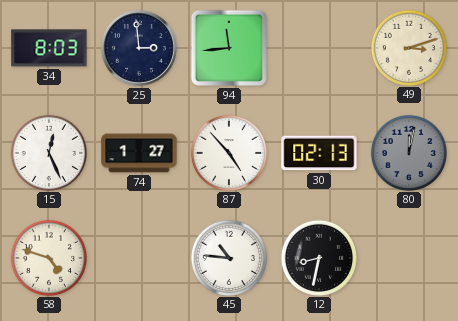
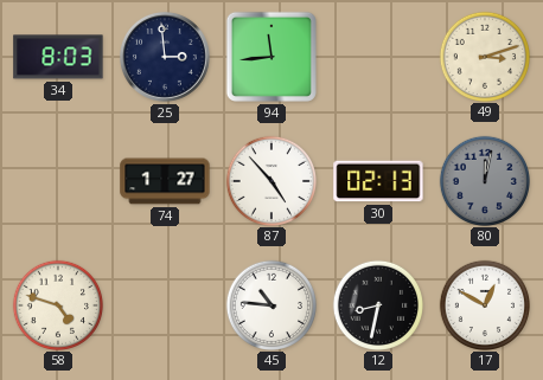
15: 12:26 -> none (48, 152)
17: none -> 12:50 (484, 304)
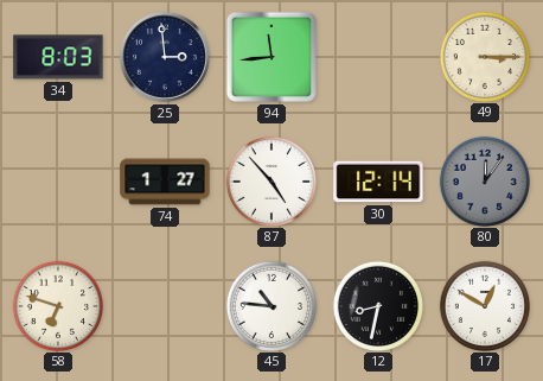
49: 3:12 -> 3:15 (484, 56)
30: 02:13 -> 12:14 (378, 182)
80: 12:02 -> 12:06 (484, 180)
58: 4:48 -> 6:48 (57, 305)
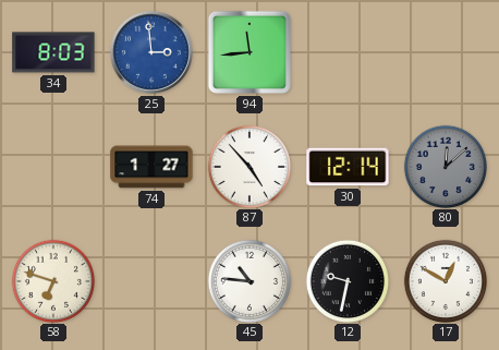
25 dial: navy -> blue (151, 52)
49: 3:15 -> none (484, 56)
80: 12:06 -> 12:08 (445, 166)
12: 8:32 -> 9:32 (346, 280)
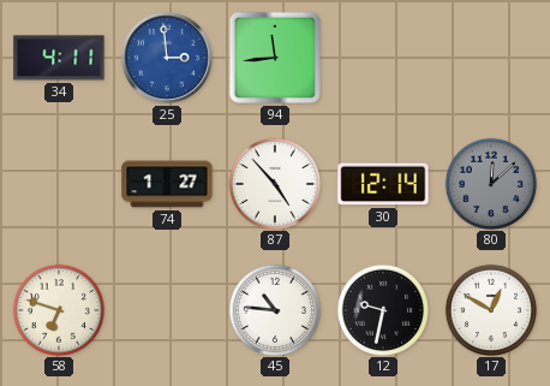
34: 8:03 -> 4:11 (59, 58)
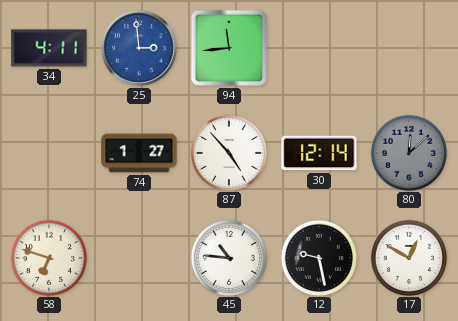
12: 9:32 -> 9:28 (318, 257)
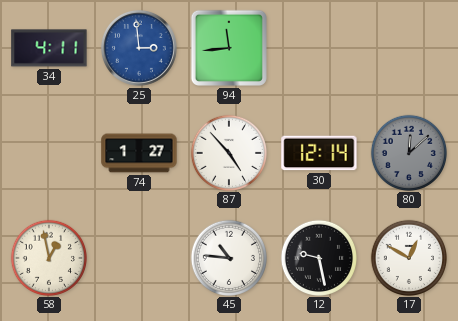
58: 6:48 -> 12:58 (48, 257)
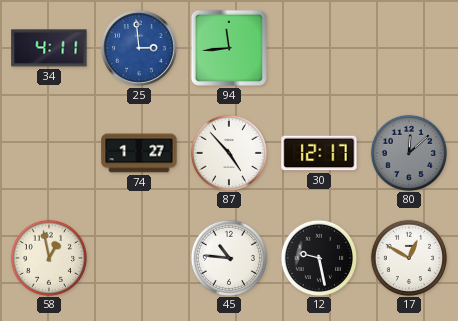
30: 12:14 -> 12:17 (319, 153)
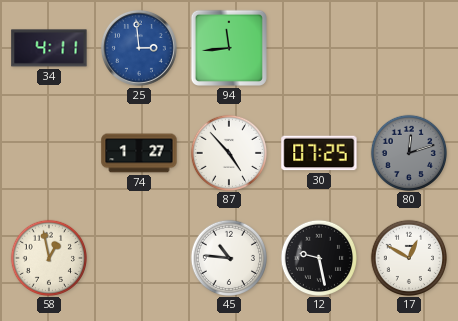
30: 12:17 -> 07:25 (319, 153)
80: 12:08 -> 12:12 (408, 152)
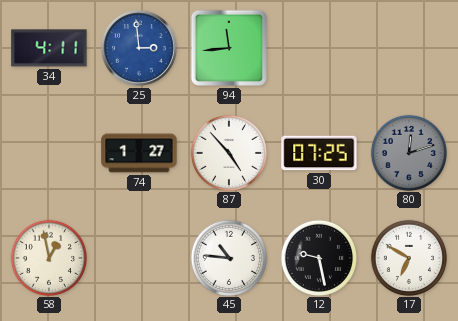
17: 12:50 -> 6:50 (408, 257)
